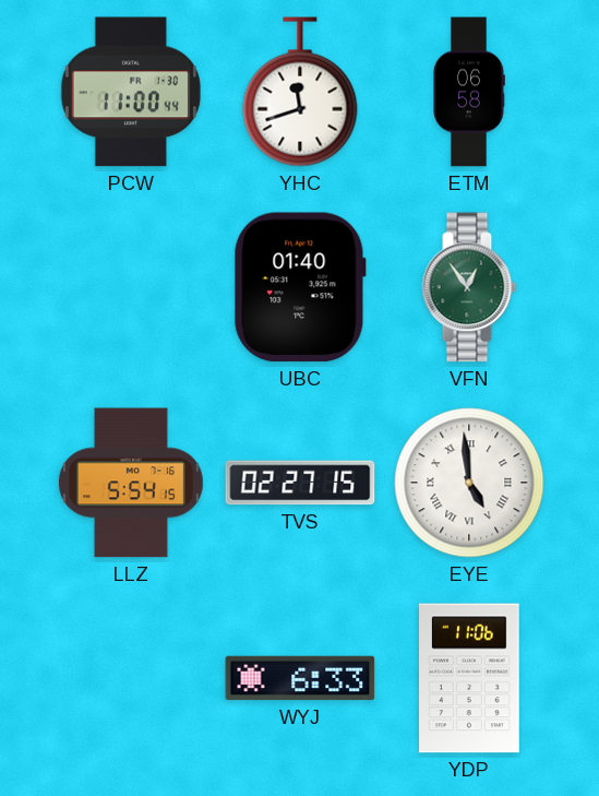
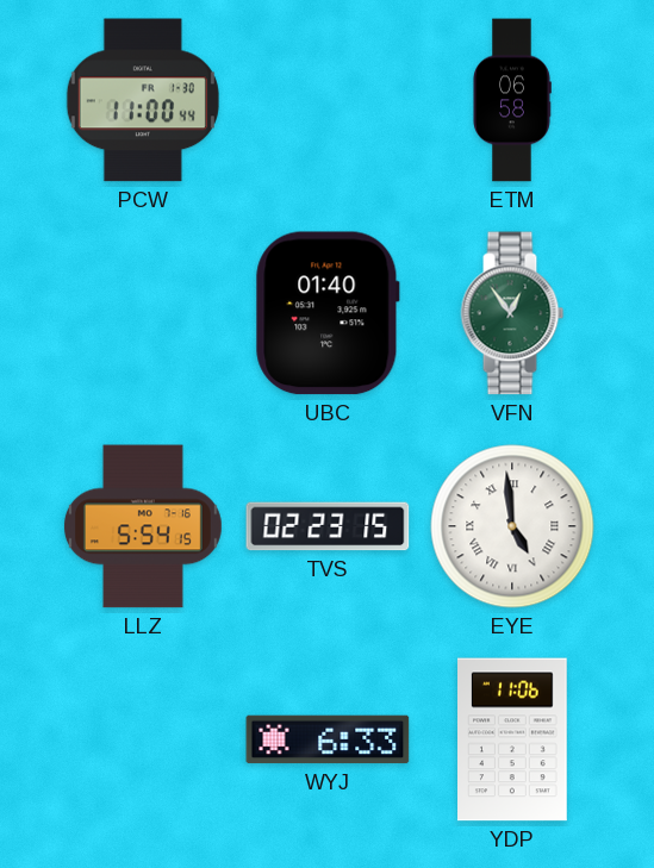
YHC: 11:42 -> none (300, 92)
TVS: 02:27 -> 02:23 (328, 526)
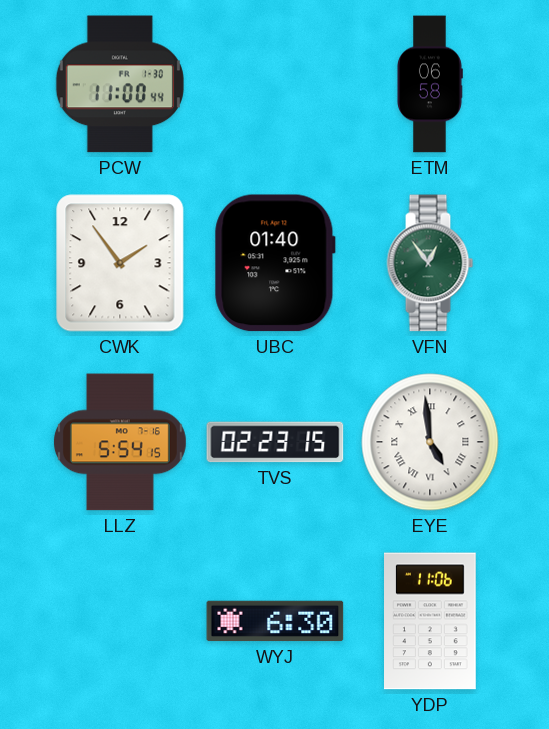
CWK: none -> 1:54 (120, 263)
WYJ: 6:33 -> 6:30 (275, 621)
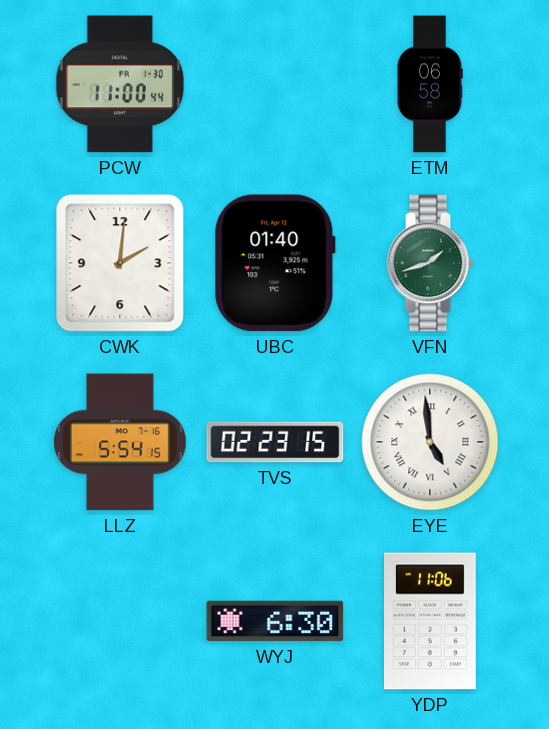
CWK: 1:54 -> 2:01 (120, 263)
VFN: 12:54 -> 1:42 (430, 263)
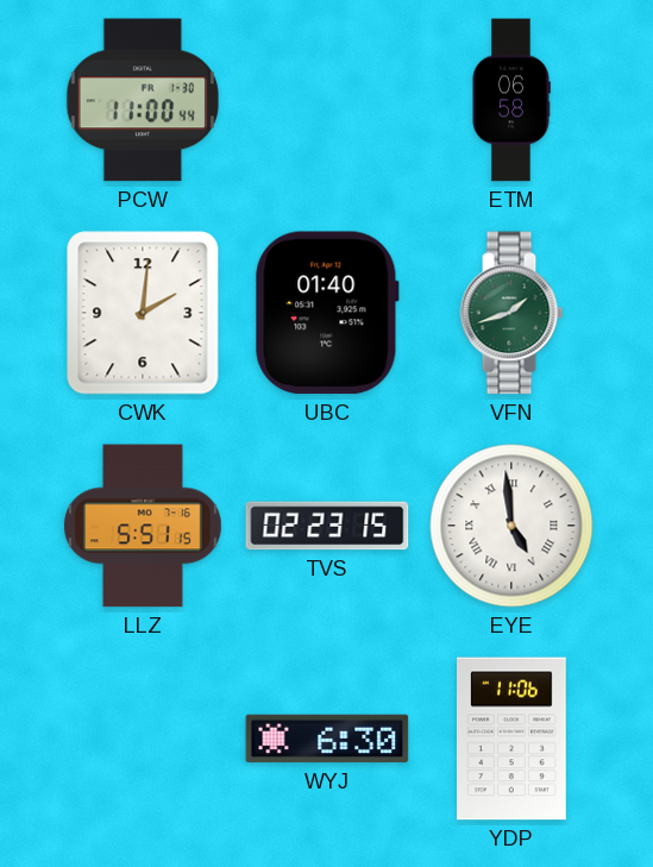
LLZ: 5:54 -> 5:51 (143, 526)
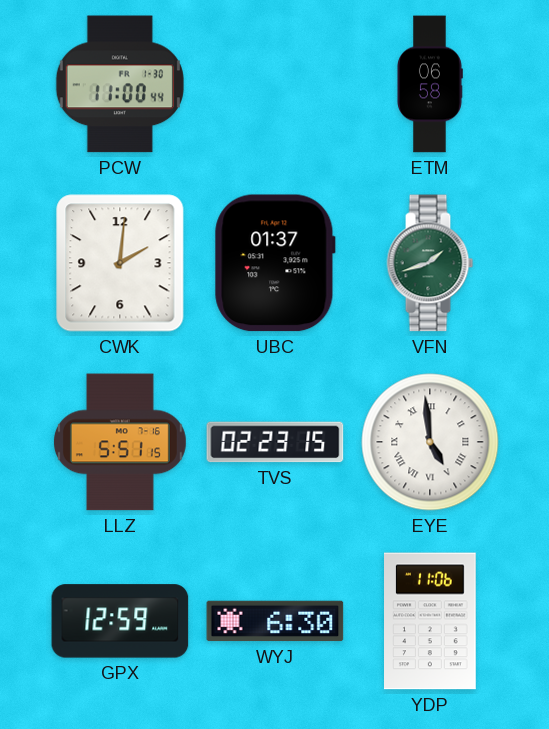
UBC: 01:40 -> 01:37 (275, 263)
GPX: none -> 12:59 (120, 621)
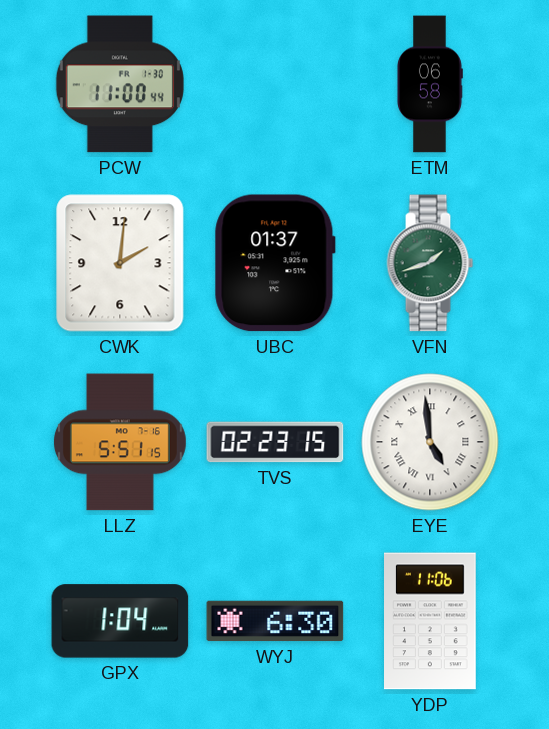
GPX: 12:59 -> 1:04 (120, 621)
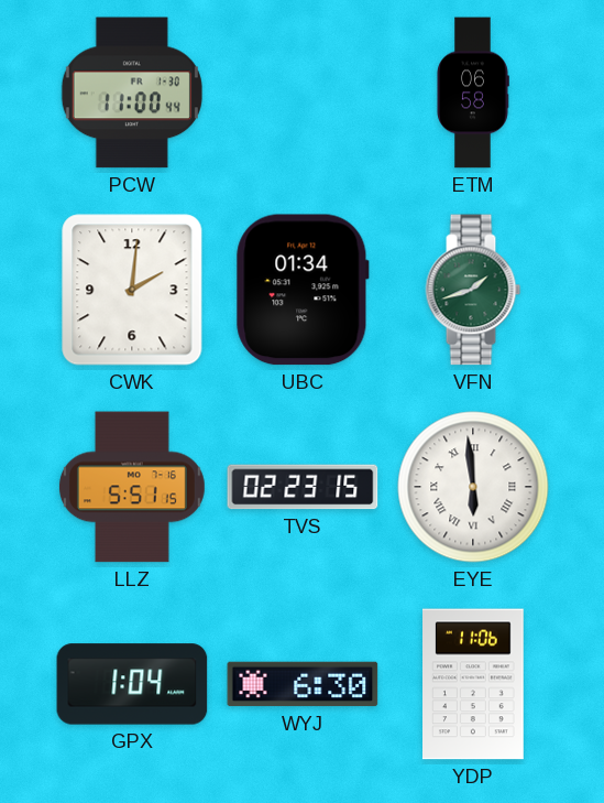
UBC: 01:37 -> 01:34 (303, 290)
EYE: 4:59 -> 5:59 (473, 487)
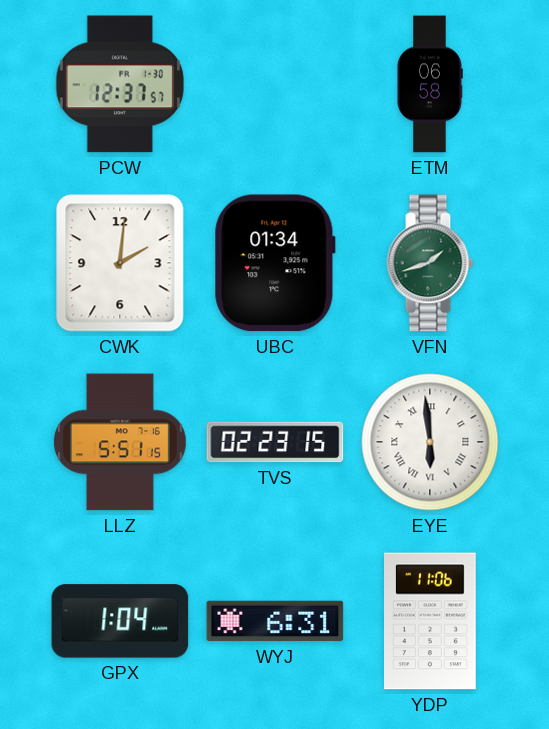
PCW: 11:00 -> 12:37 (120, 84)
WYJ: 6:30 -> 6:31 (275, 621)
